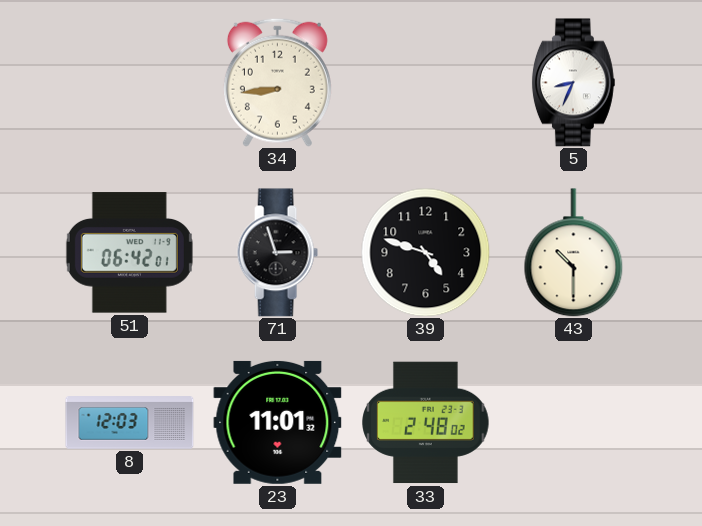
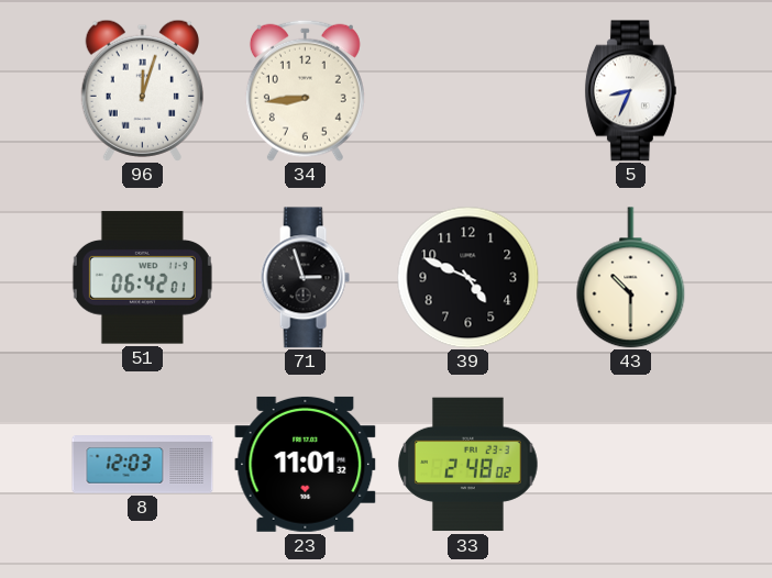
96: none -> 12:03 (142, 90)
39: 4:48 -> 4:49 (467, 277)
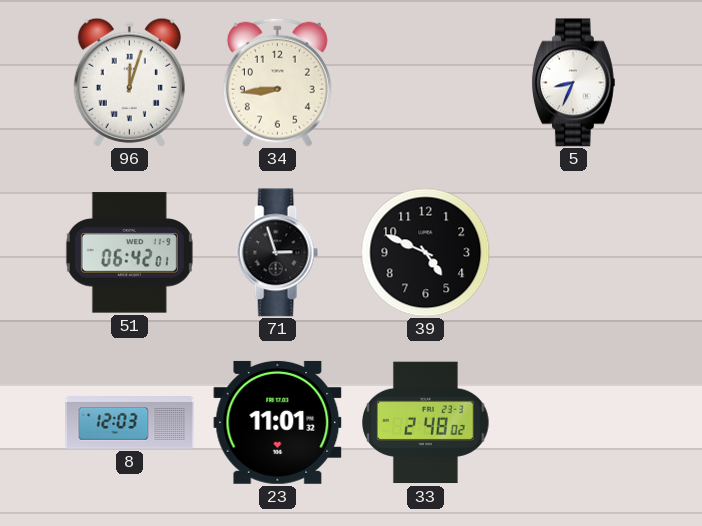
43: 10:30 -> none (631, 278)
